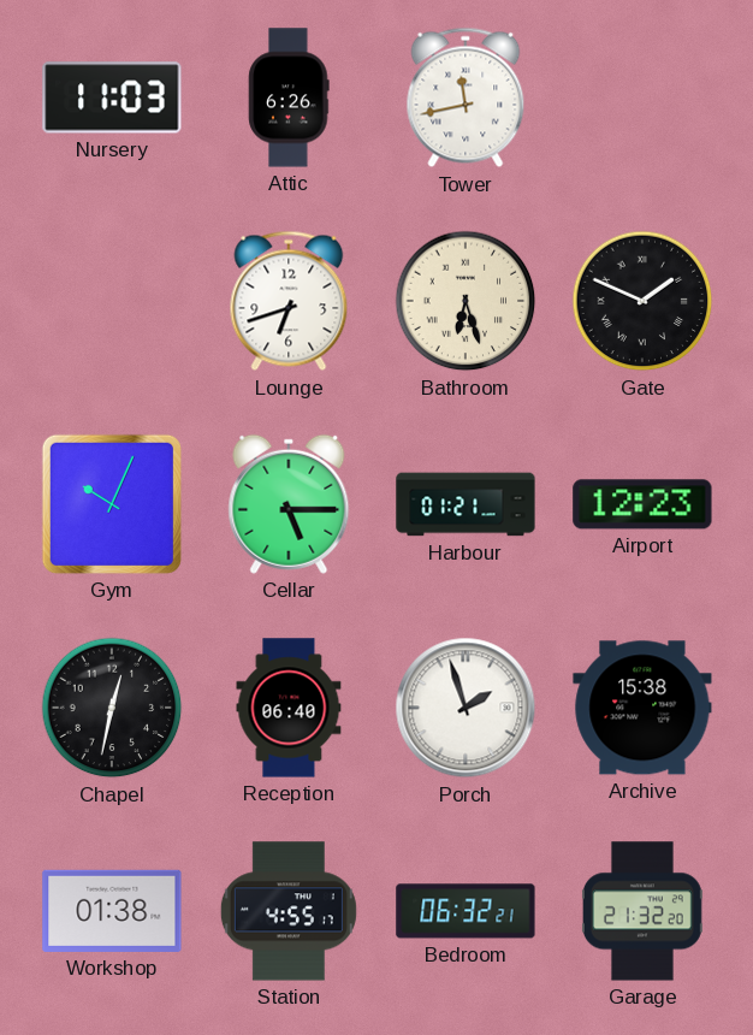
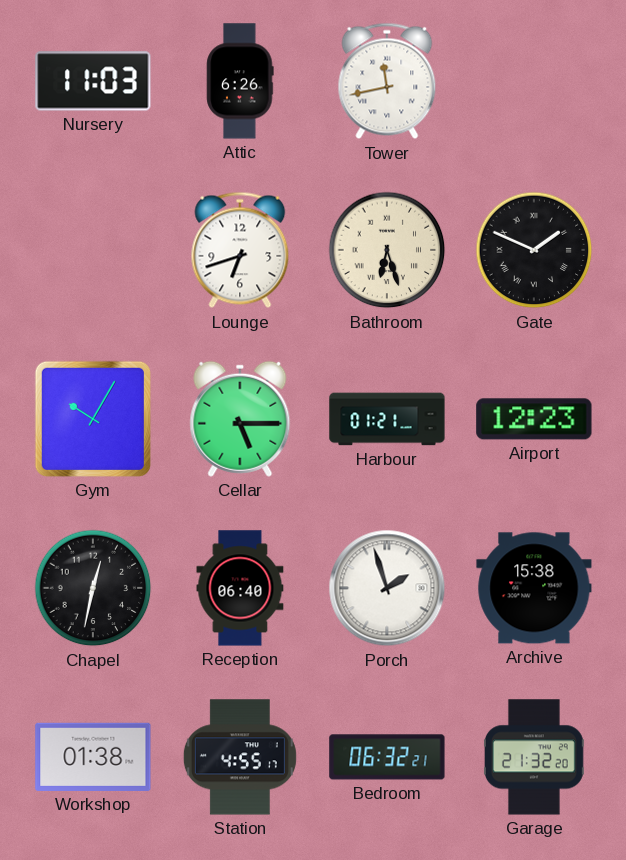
Gym: 10:04 -> 10:05 (93, 419)
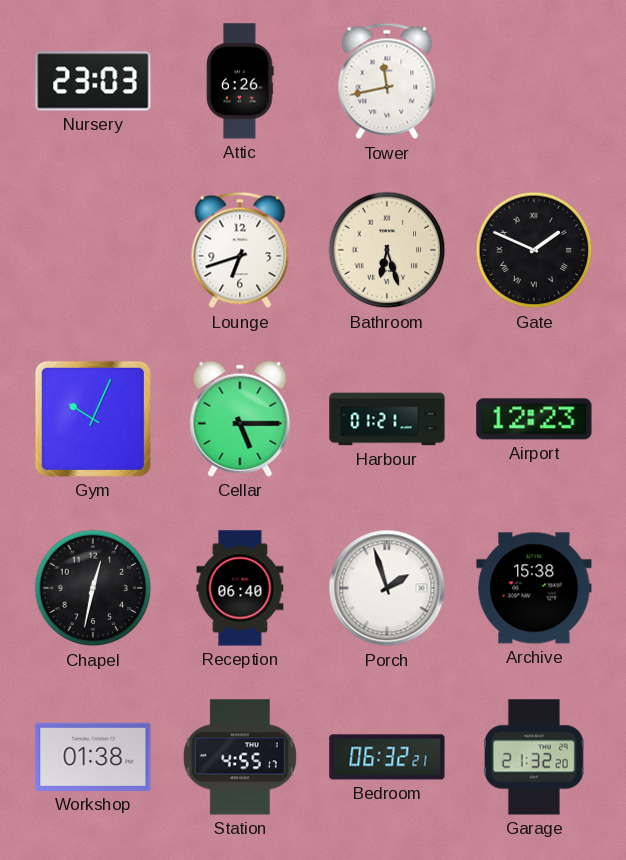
Nursery: 11:03 -> 23:03 (93, 81)
Gym: 10:05 -> 10:04 (93, 419)
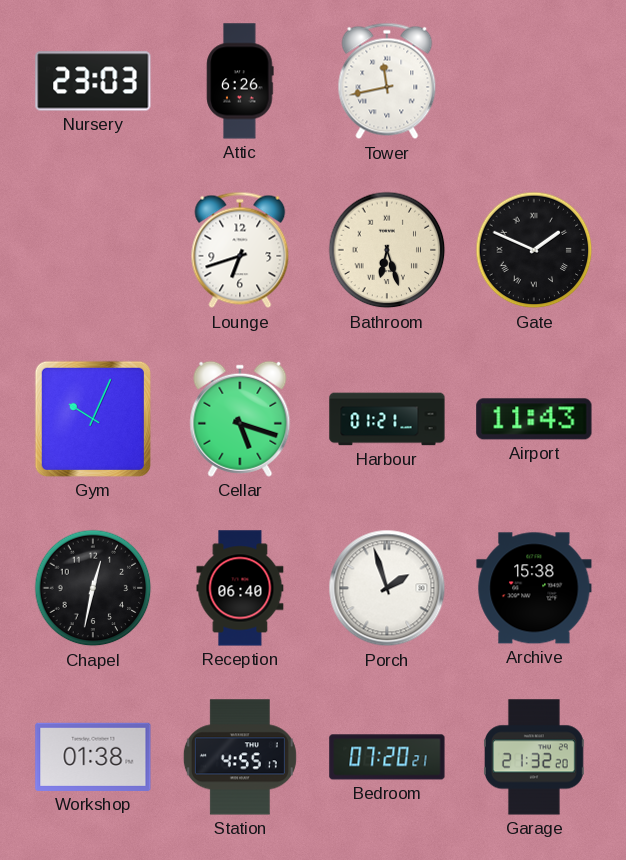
Cellar: 5:15 -> 5:18 (240, 419)
Airport: 12:23 -> 11:43 (534, 419)
Bedroom: 06:32 -> 07:20 (387, 757)
